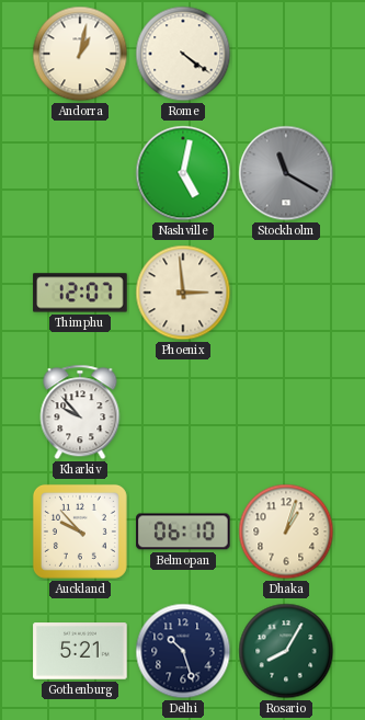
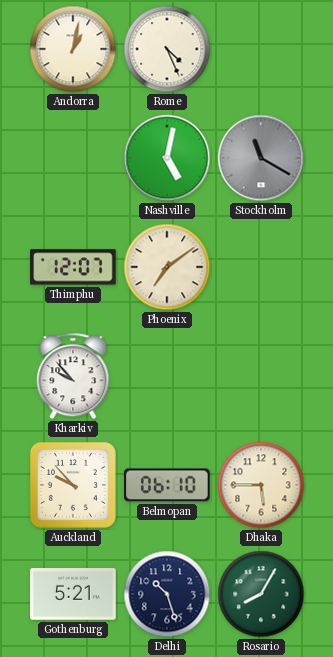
Rome: 4:21 -> 4:26 (167, 49)
Phoenix: 2:59 -> 7:09 (167, 267)
Dhaka: 1:03 -> 5:45 (261, 485)
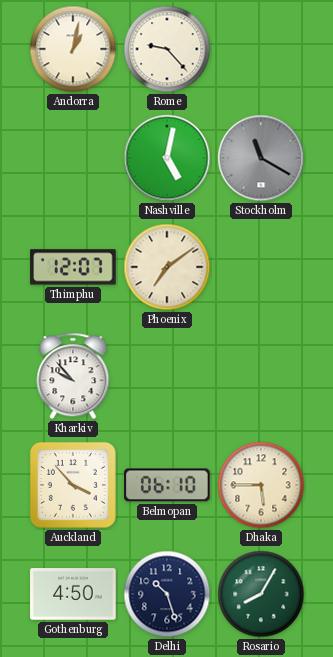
Rome: 4:26 -> 9:23 (167, 49)
Auckland: 9:53 -> 3:53 (73, 485)
Gothenburg: 5:21 -> 4:50 (73, 594)
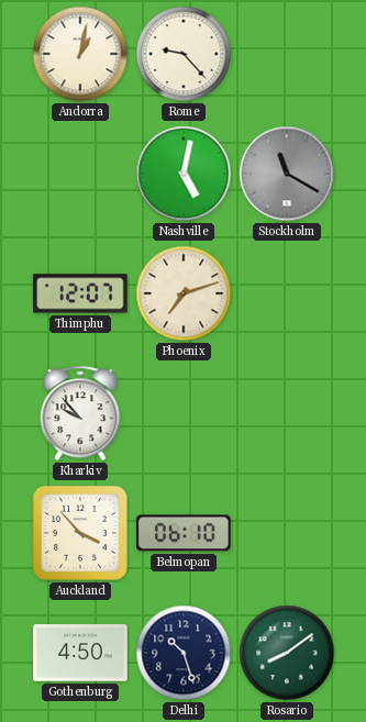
Phoenix: 7:09 -> 7:12 (184, 293)
Dhaka: 5:45 -> none (261, 485)
Rosario: 8:05 -> 8:09 (287, 653)
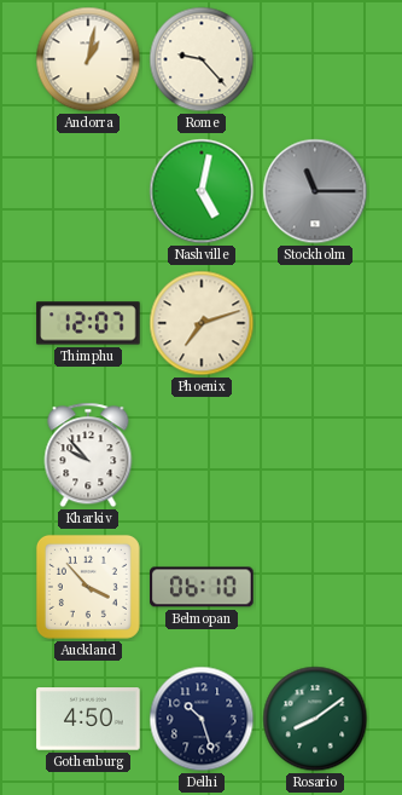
Stockholm: 11:20 -> 11:15 (315, 191)
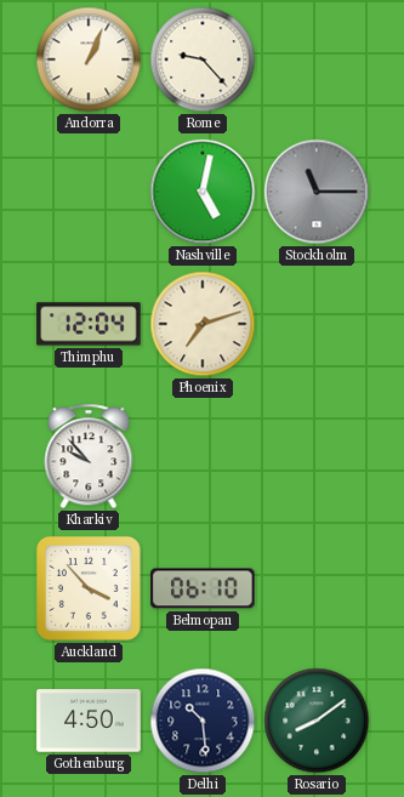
Andorra: 1:02 -> 1:04 (89, 59)
Thimphu: 12:07 -> 12:04 (89, 324)
Delhi: 10:27 -> 10:29 (203, 721)
